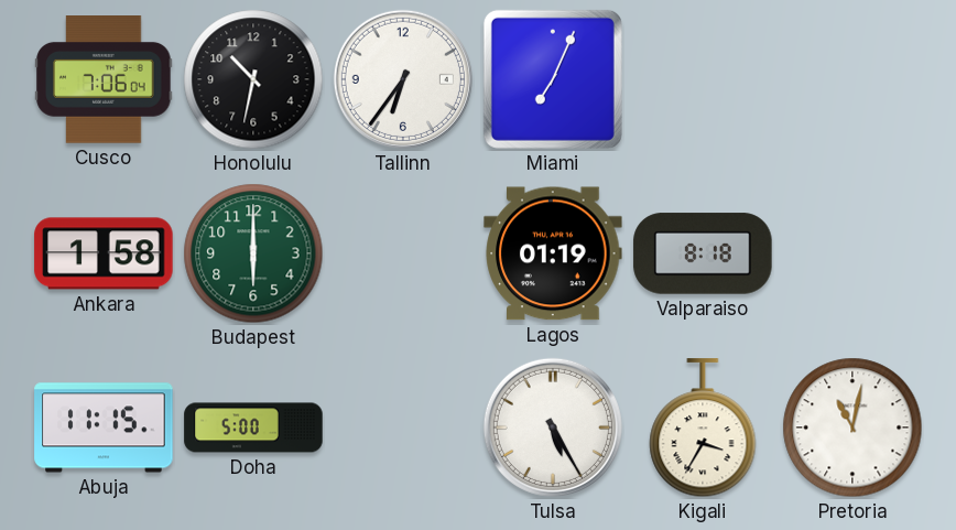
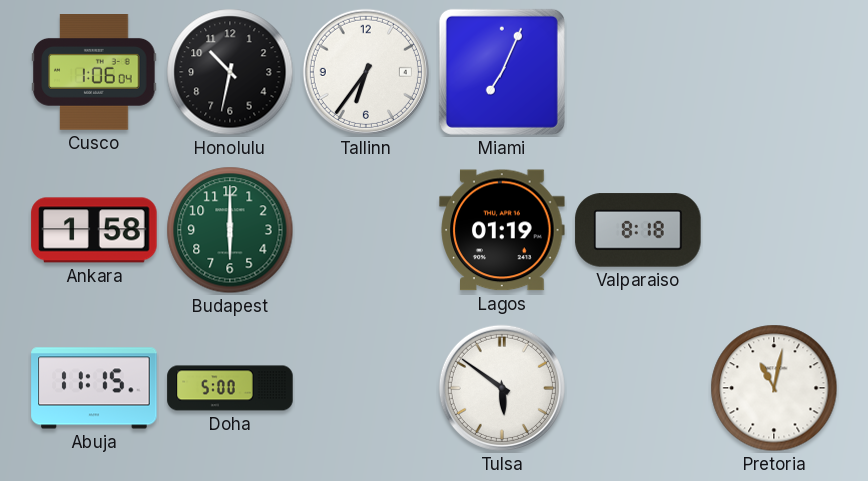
Cusco: 7:06 -> 1:06 (94, 73)
Tulsa: 5:25 -> 5:51 (502, 388)
Kigali: 3:35 -> none (703, 429)
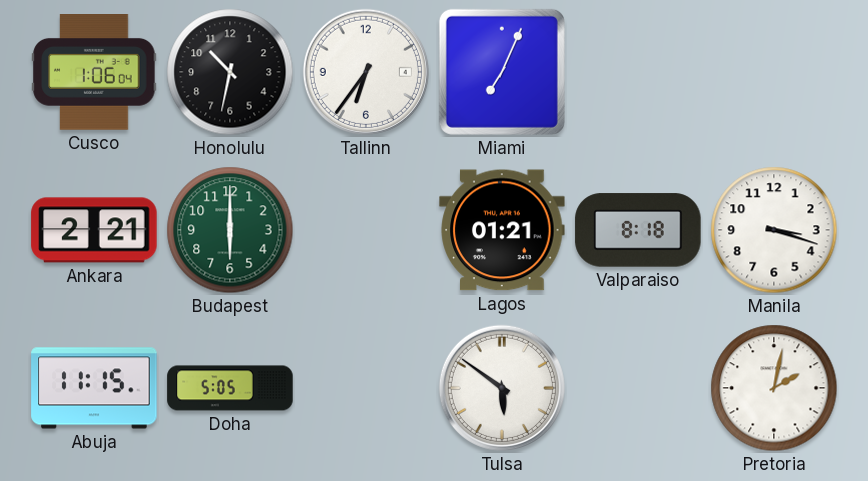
Ankara: 1:58 -> 2:21 (94, 230)
Lagos: 01:19 -> 01:21 (502, 230)
Manila: none -> 3:18 (774, 230)
Doha: 5:00 -> 5:05 (230, 388)
Pretoria: 11:02 -> 2:02 (774, 388)
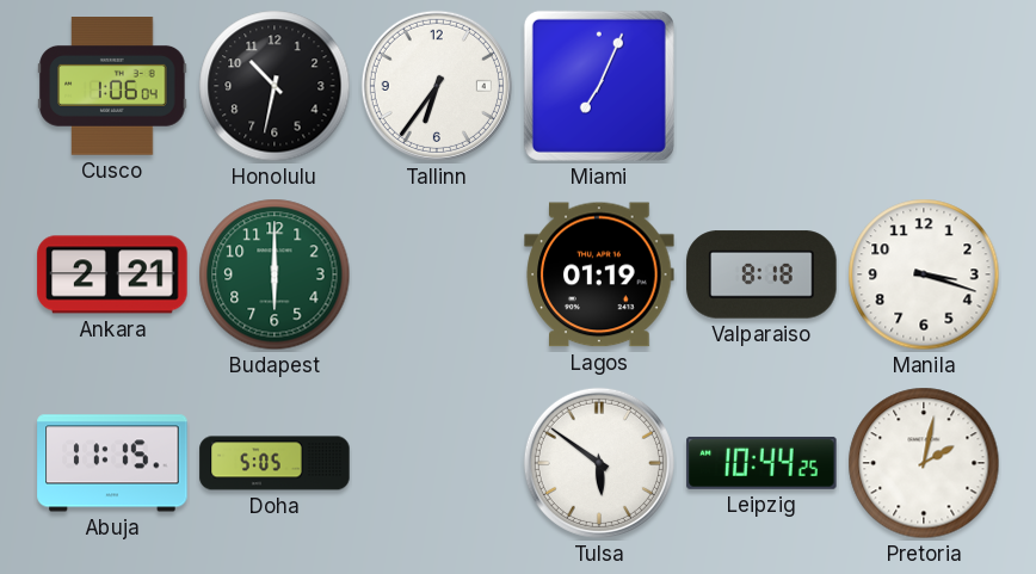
Lagos: 01:21 -> 01:19 (599, 274)
Leipzig: none -> 10:44 (761, 463)
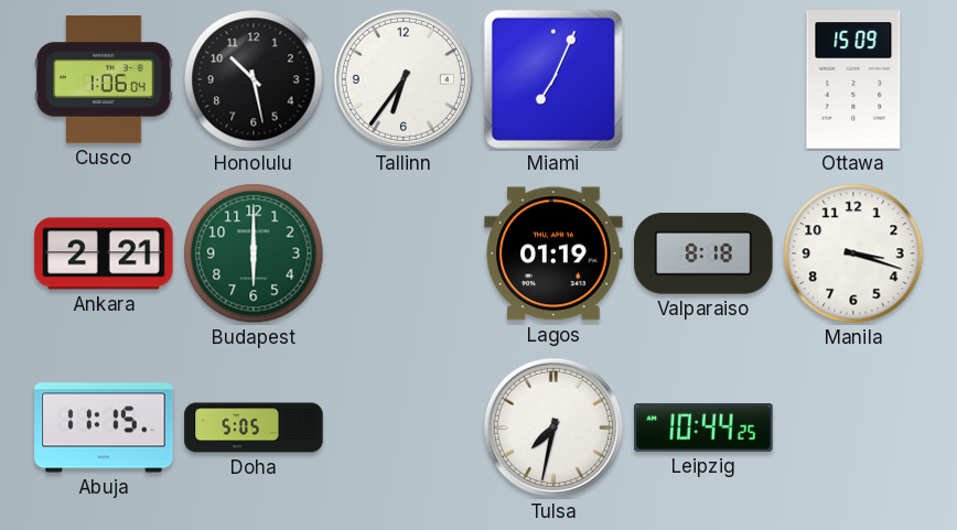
Honolulu: 10:32 -> 10:28 (254, 79)
Ottawa: none -> 15:09 (853, 79)
Tulsa: 5:51 -> 7:32 (553, 428)
Pretoria: 2:02 -> none (924, 463)
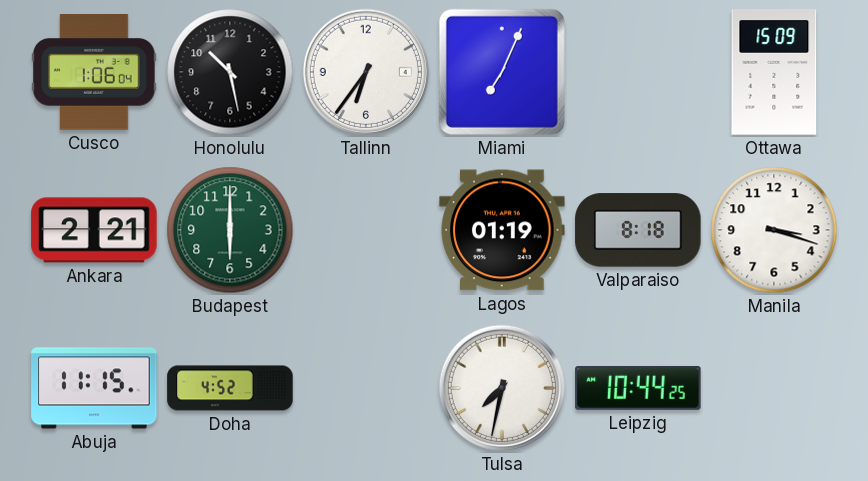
Doha: 5:05 -> 4:52 (230, 388)
